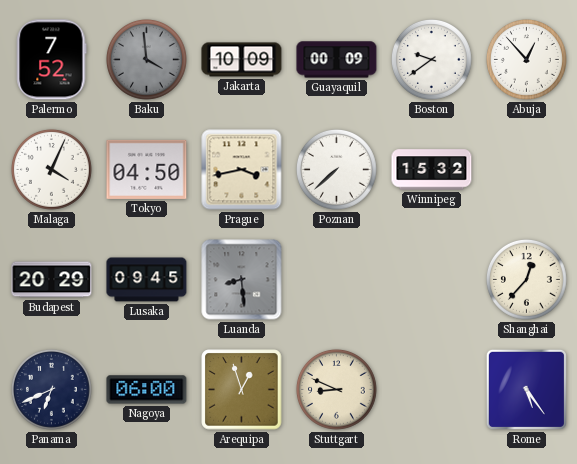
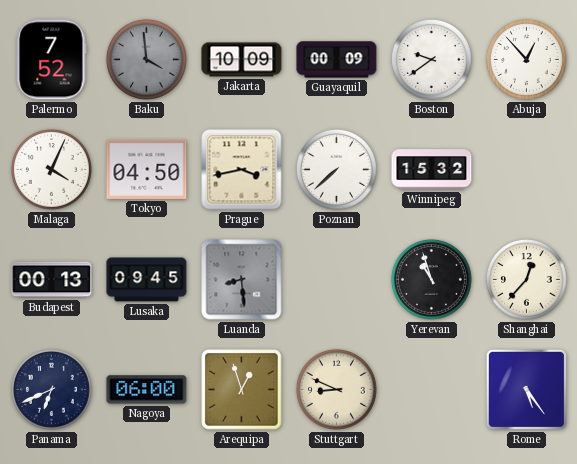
Budapest: 20:29 -> 00:13 (52, 280)
Yerevan: none -> 10:57 (431, 279)
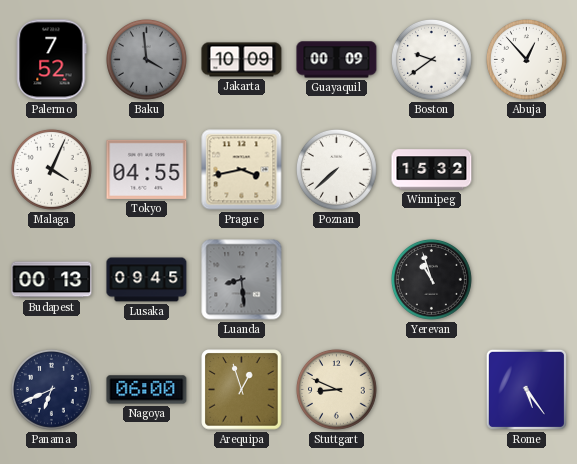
Tokyo: 04:50 -> 04:55 (147, 169)
Shanghai: 12:37 -> none (526, 279)
